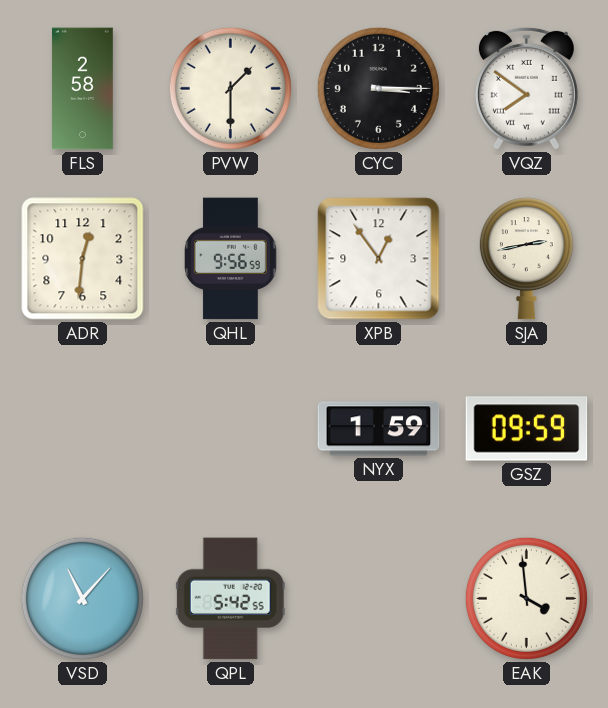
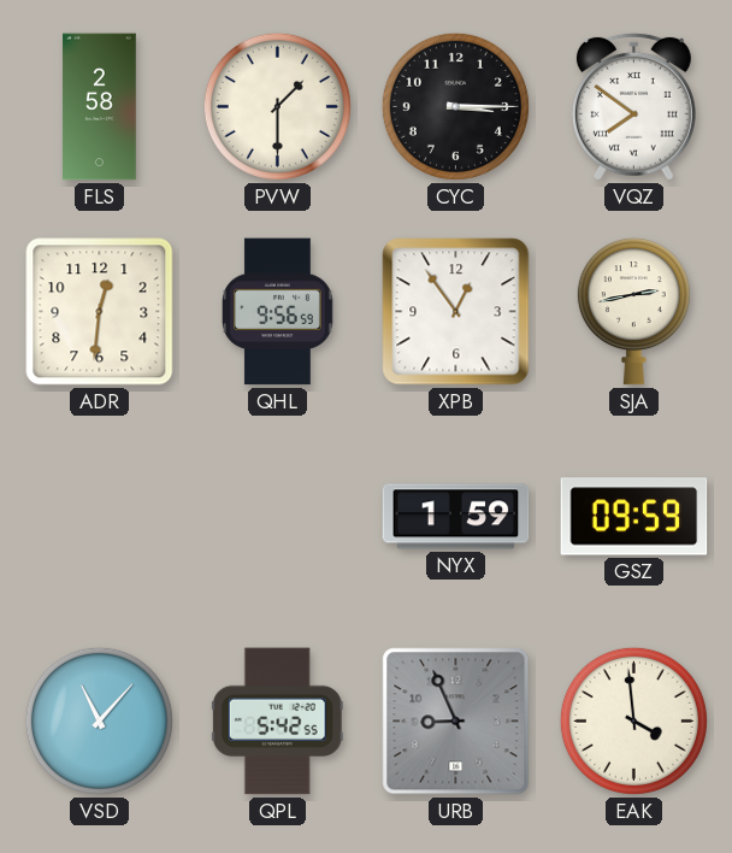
URB: none -> 8:56 (456, 722)
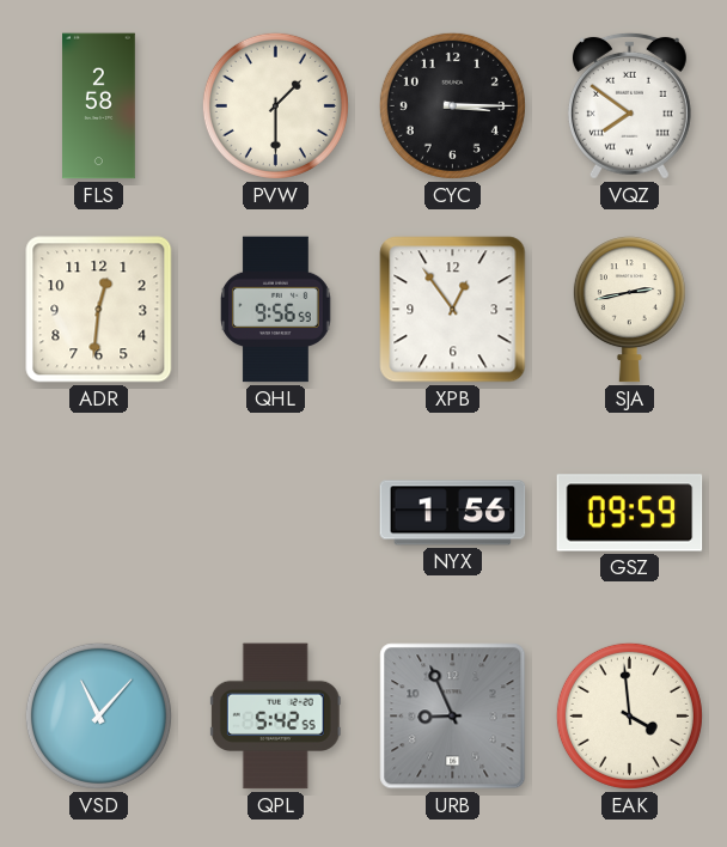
NYX: 1:59 -> 1:56 (453, 513)
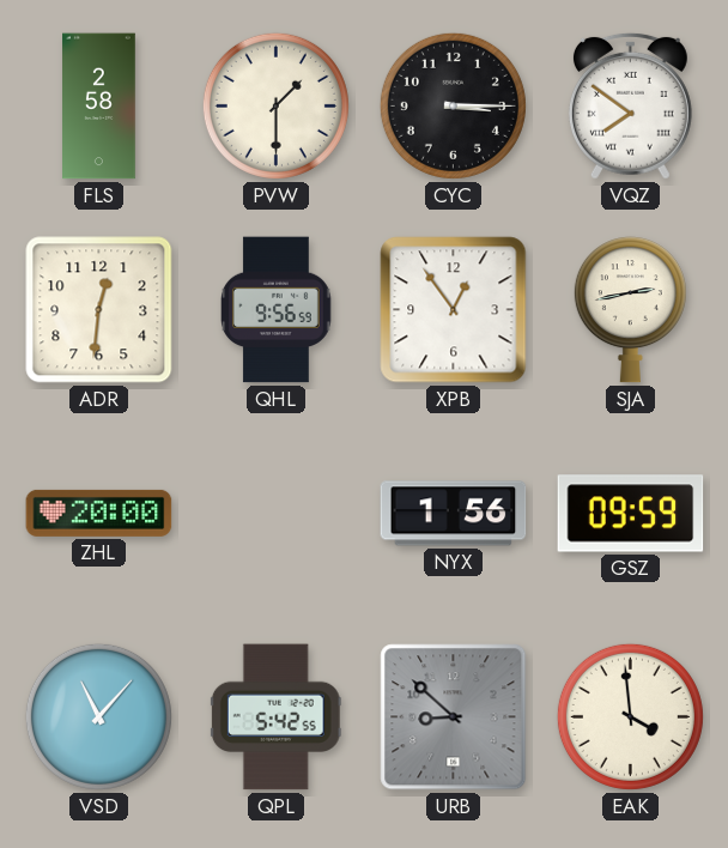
ZHL: none -> 20:00 (99, 513)
URB: 8:56 -> 8:52 (454, 717)
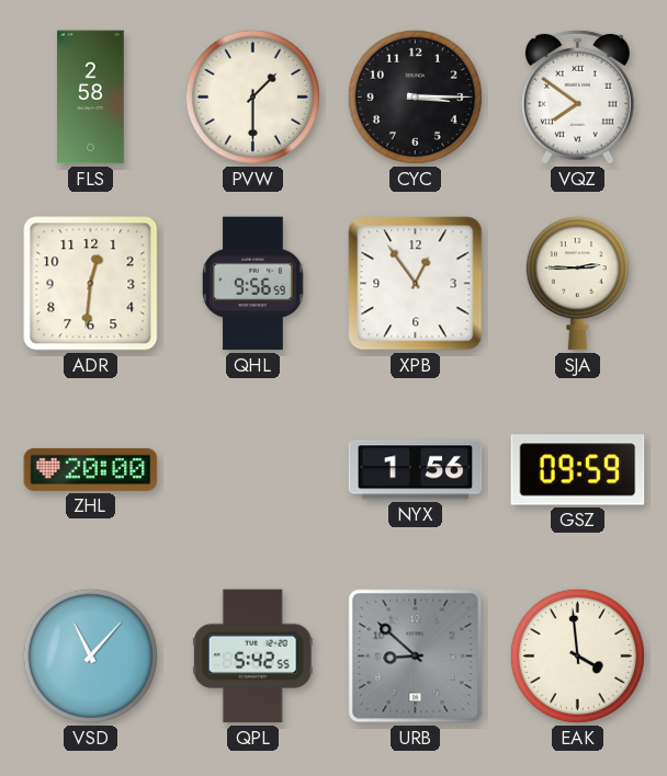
SJA: 2:43 -> 2:45 (577, 284)
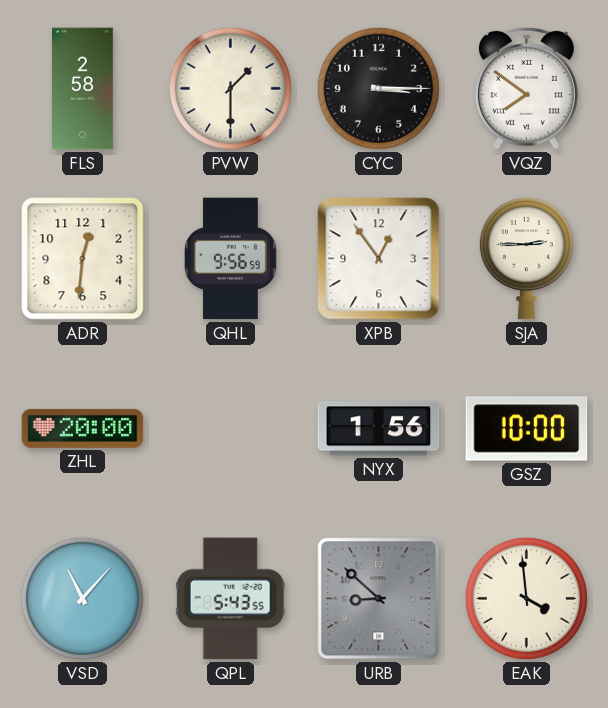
GSZ: 09:59 -> 10:00 (527, 429)
QPL: 5:42 -> 5:43 (230, 599)
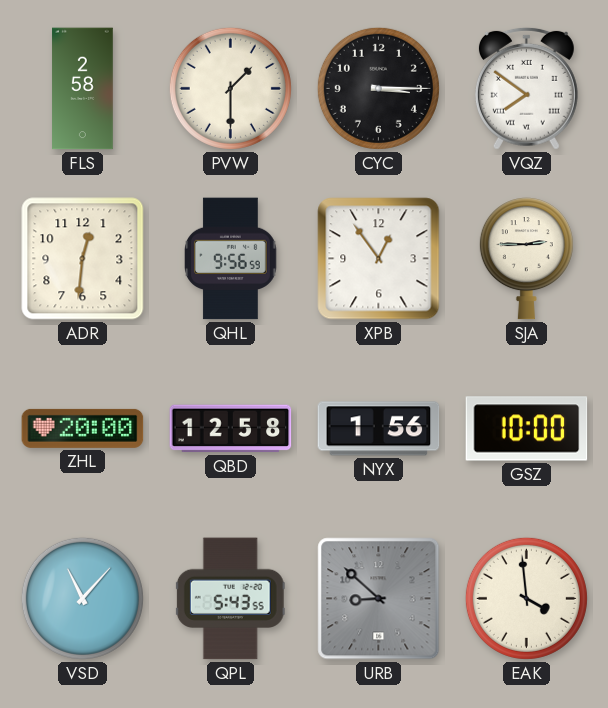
QBD: none -> 12:58 (231, 429)
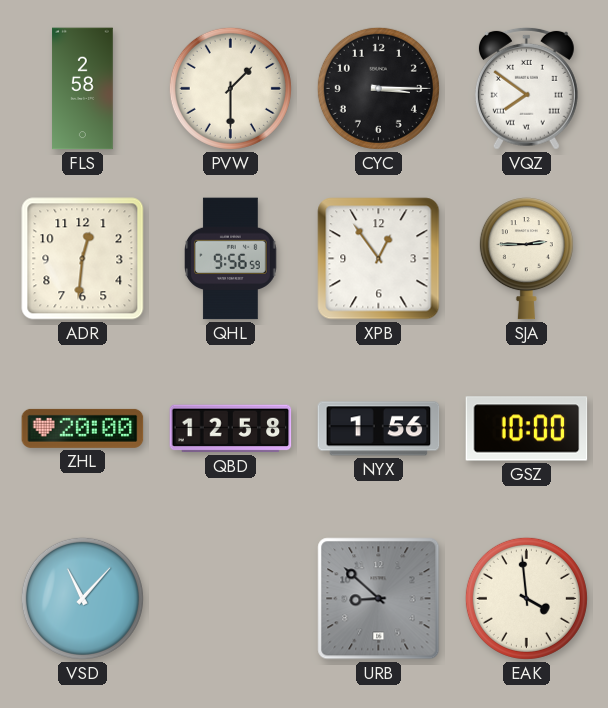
QPL: 5:43 -> none (230, 599)
